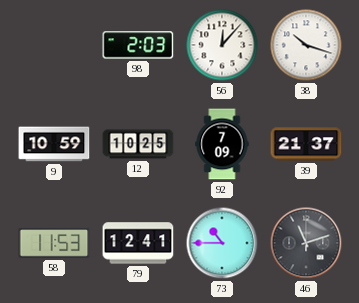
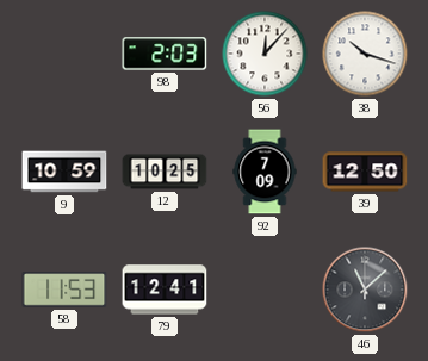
39: 21:37 -> 12:50 (365, 172)
73: 10:45 -> none (222, 243)
46: 11:12 -> 11:08 (365, 290)
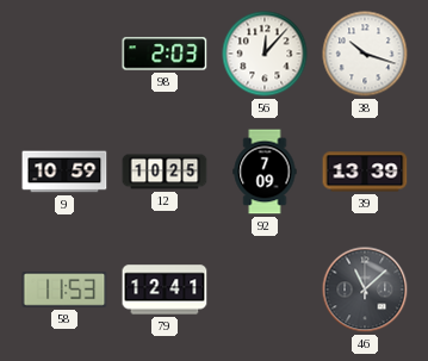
39: 12:50 -> 13:39 (365, 172)
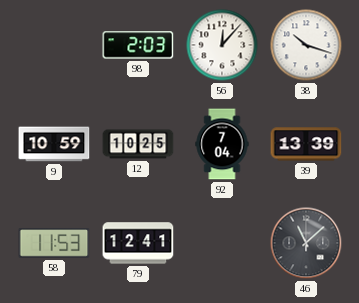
92: 7:09 -> 7:04 (222, 144)
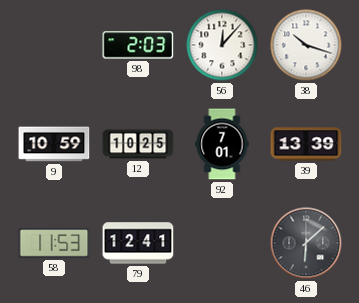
92: 7:04 -> 7:01 (222, 144)
46: 11:08 -> 6:08 (306, 243)
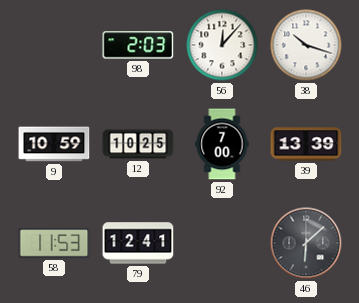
92: 7:01 -> 7:00 (222, 144)
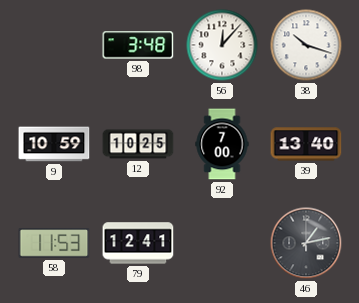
98: 2:03 -> 3:48 (138, 45)
39: 13:39 -> 13:40 (306, 144)
46: 6:08 -> 1:13 (306, 243)
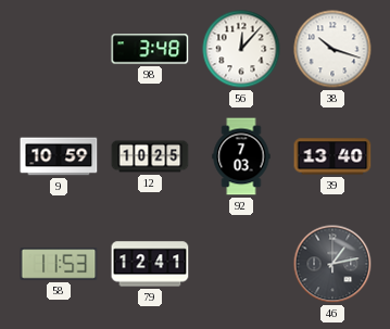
92: 7:00 -> 7:03 (241, 156)
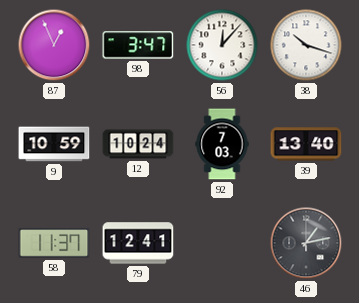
87: none -> 12:56 (54, 45)
98: 3:48 -> 3:47 (138, 45)
12: 10:25 -> 10:24 (138, 144)
58: 11:53 -> 11:37 (54, 243)
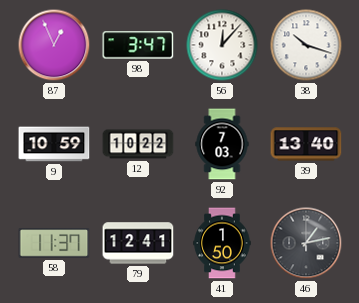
12: 10:24 -> 10:22 (138, 144)
41: none -> 1:50 (222, 243)
